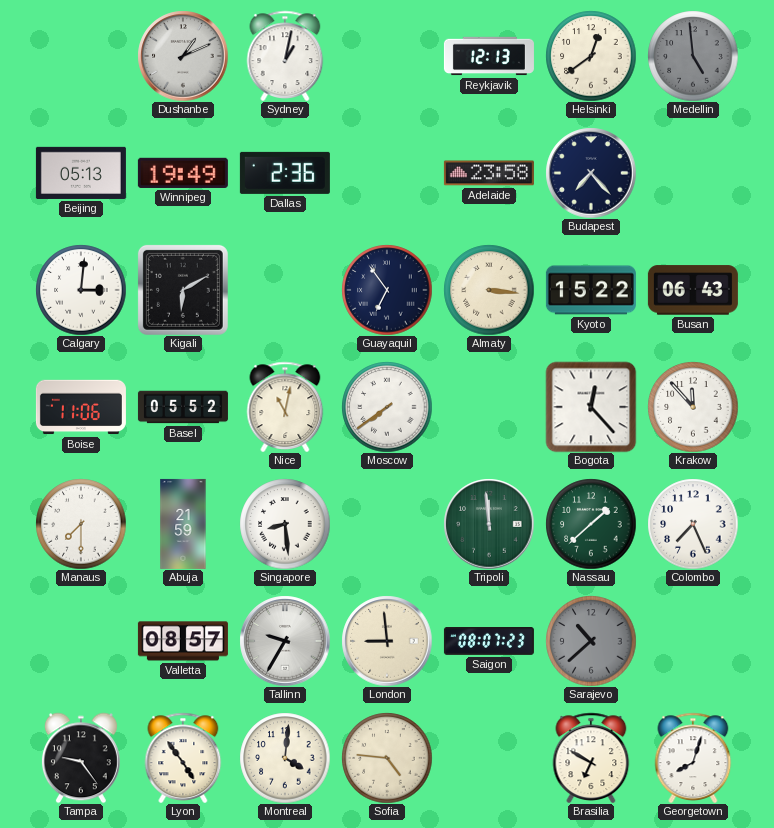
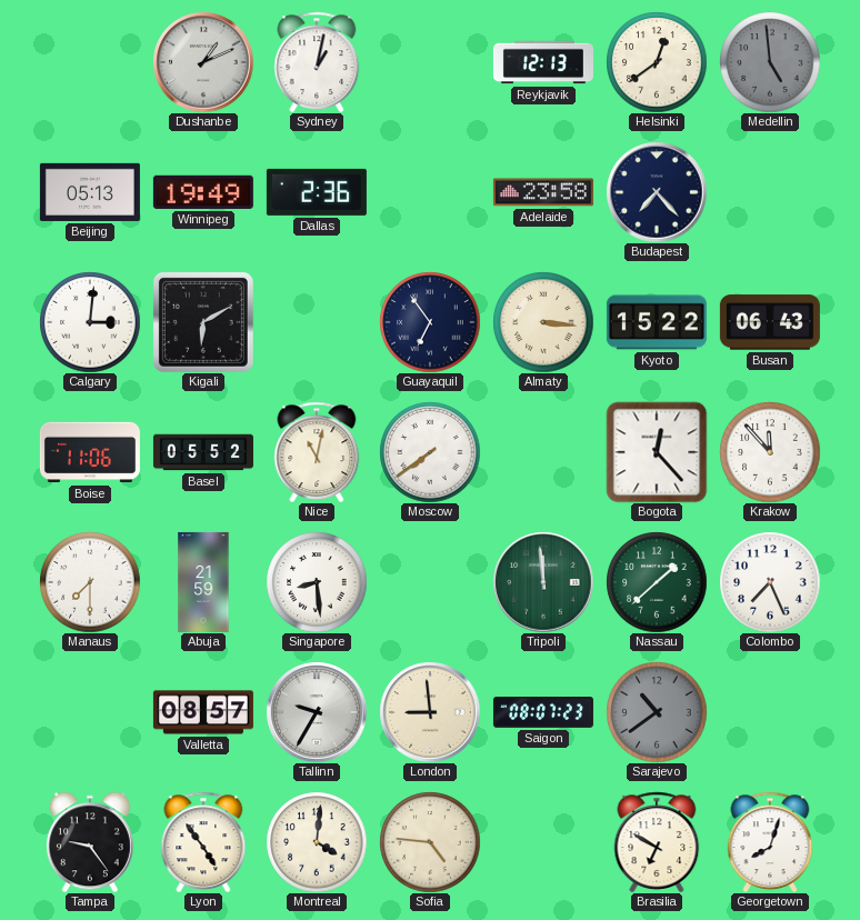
Sarajevo: 10:38 -> 10:39 (657, 712)
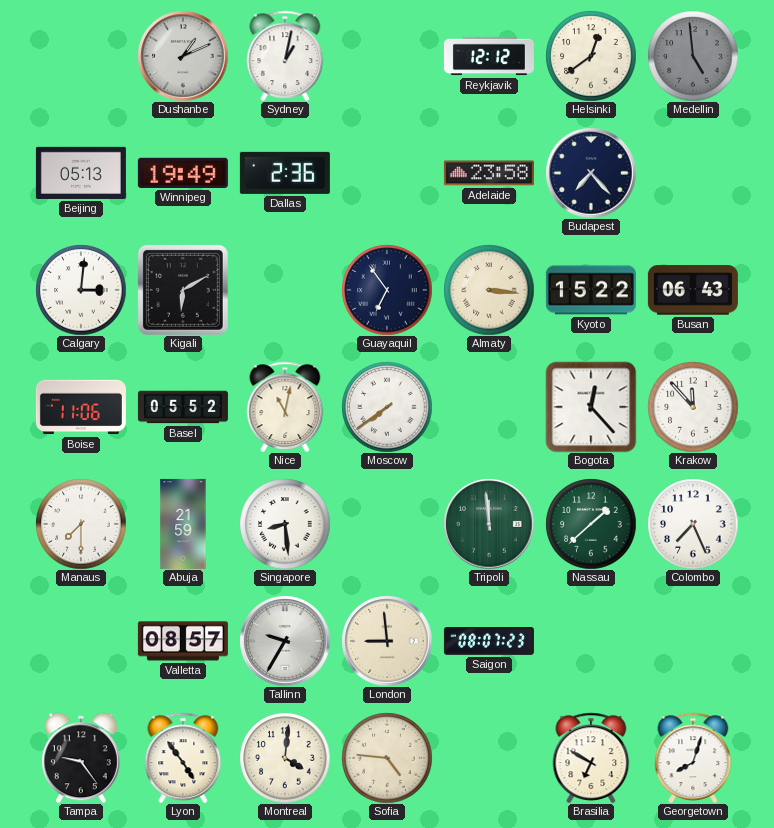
Reykjavik: 12:13 -> 12:12 (489, 56)
Sarajevo: 10:39 -> none (657, 712)
